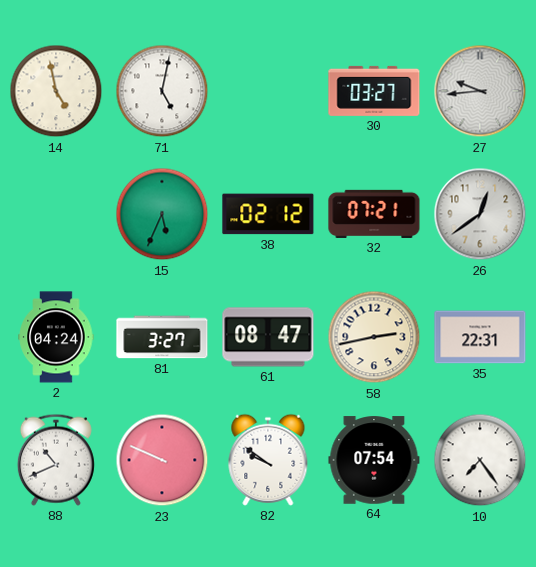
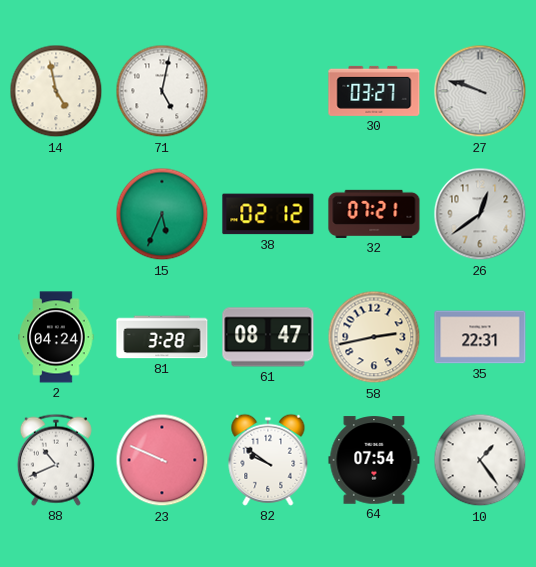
27: 9:44 -> 9:48 (480, 91)
81: 3:27 -> 3:28 (162, 337)
10: 7:24 -> 1:24 (480, 460)
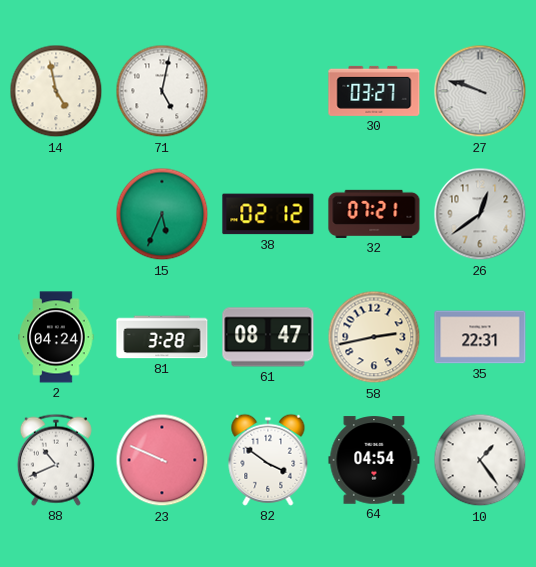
82: 9:51 -> 3:51 (268, 460)
64: 07:54 -> 04:54 (374, 460)
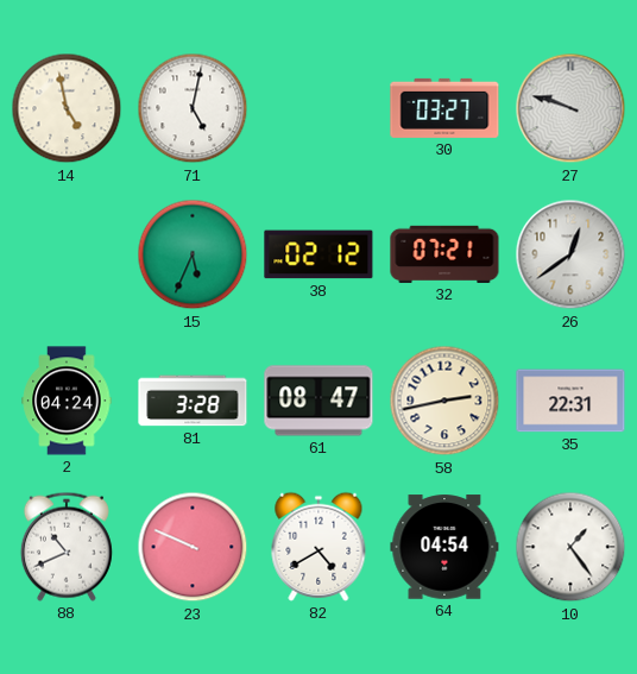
82: 3:51 -> 4:40 (318, 547)
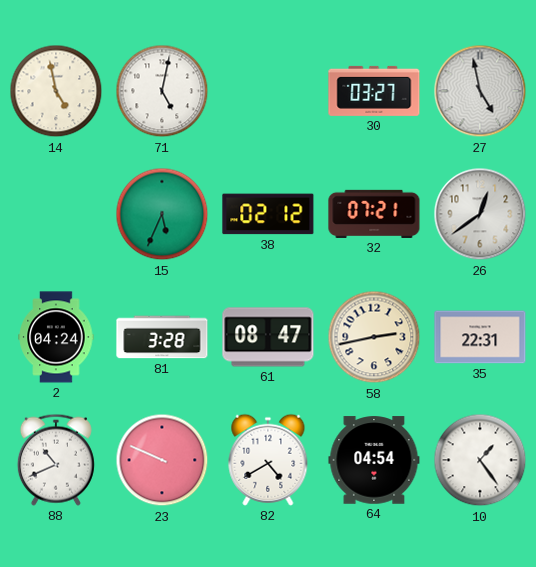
27: 9:48 -> 4:58 (480, 91)
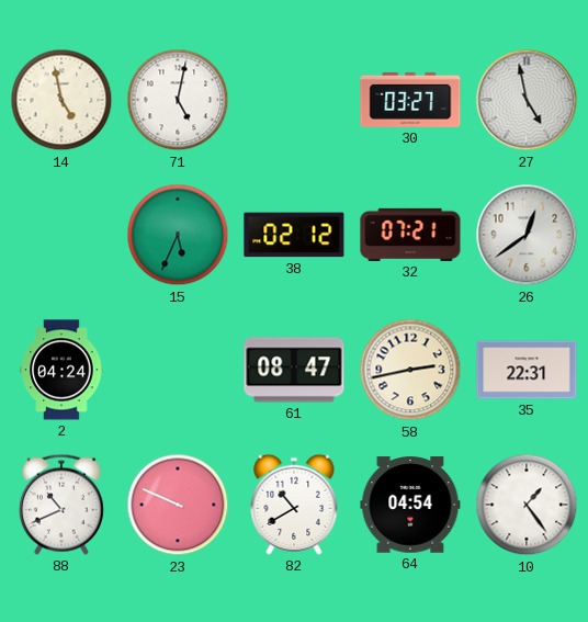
81: 3:28 -> none (162, 337)
82: 4:40 -> 10:40 (294, 505)
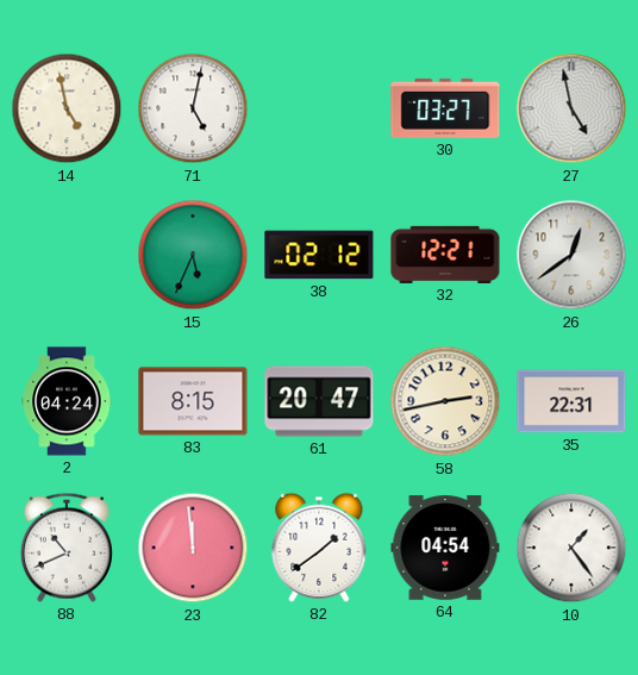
32: 07:21 -> 12:21 (445, 255)
83: none -> 8:15 (193, 401)
61: 08:47 -> 20:47 (319, 401)
23: 9:49 -> 11:59 (193, 548)
82: 10:40 -> 1:39 (319, 548)
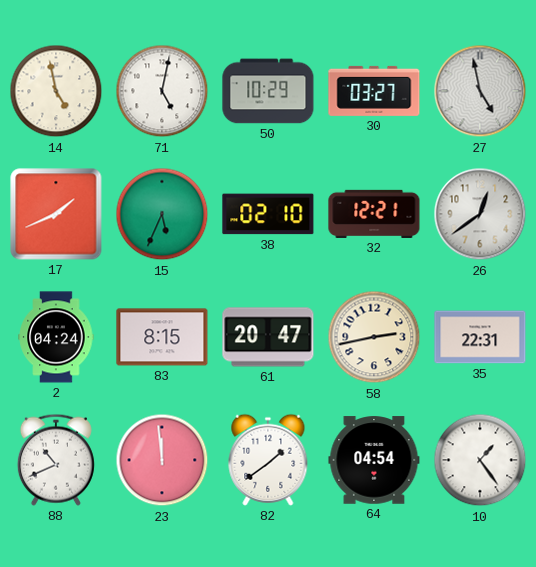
50: none -> 10:29 (268, 91)
17: none -> 1:41 (56, 214)
38: 02:12 -> 02:10 (268, 214)
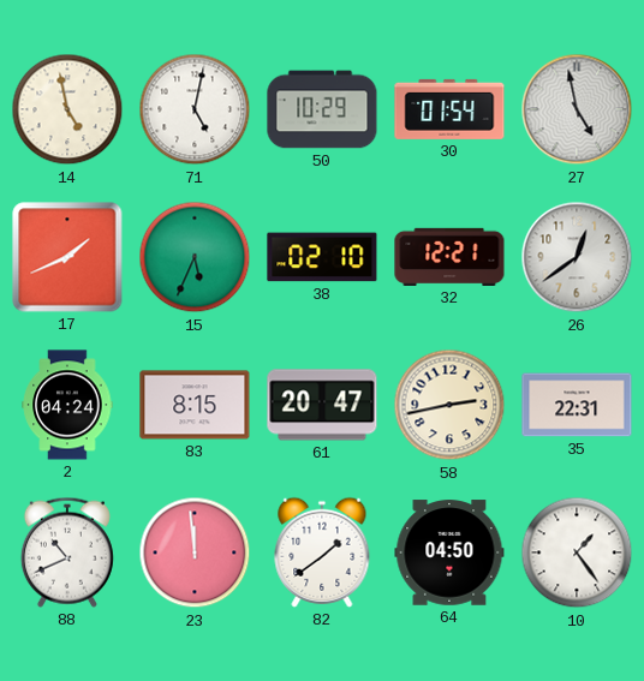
30: 03:27 -> 01:54 (449, 109)
64: 04:54 -> 04:50 (449, 552)
